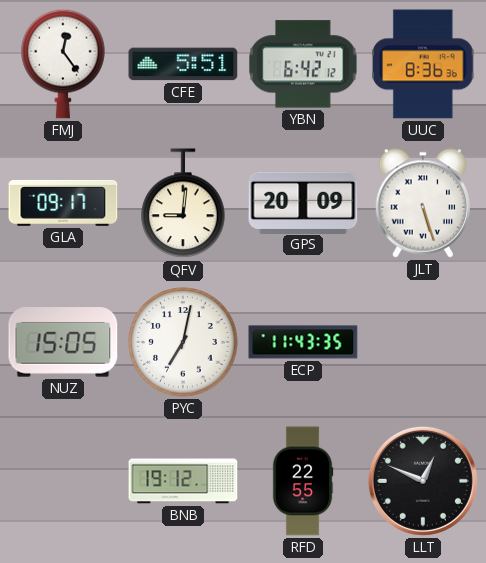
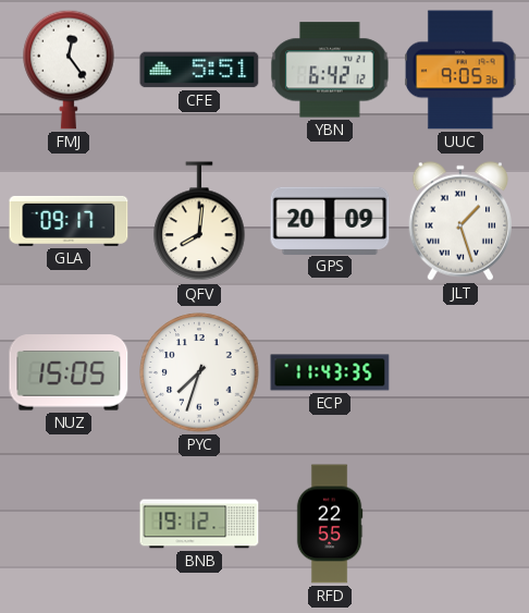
UUC: 8:36 -> 9:05 (460, 70)
QFV: 9:01 -> 8:01 (199, 222)
JLT: 5:27 -> 1:27 (459, 221)
PYC: 7:02 -> 7:33 (199, 372)
LLT: 12:49 -> none (423, 481)
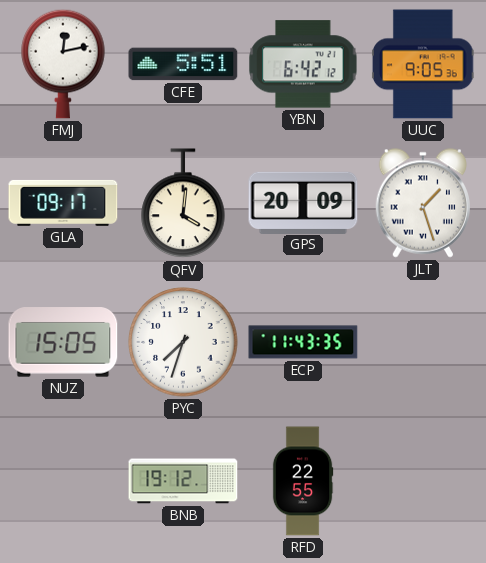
FMJ: 12:24 -> 12:13 (63, 64)
QFV: 8:01 -> 4:01 (183, 204)
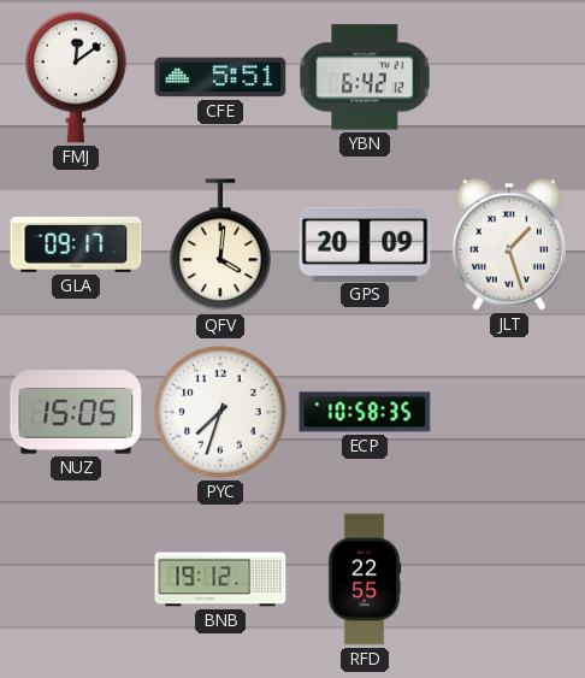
FMJ: 12:13 -> 12:09 (76, 77)
UUC: 9:05 -> none (423, 64)
ECP: 11:43 -> 10:58 (365, 412)
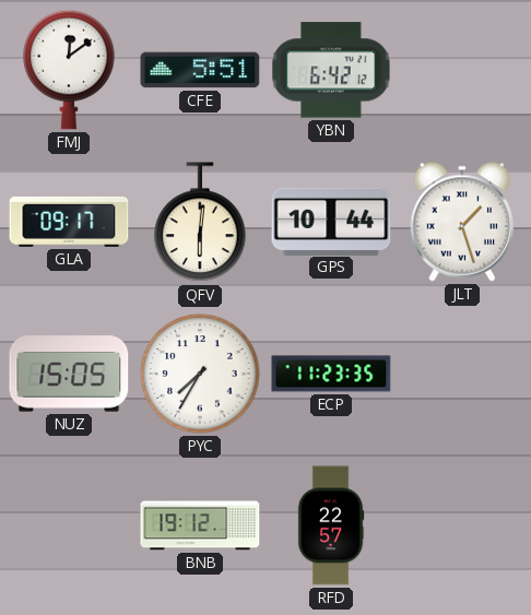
QFV: 4:01 -> 6:01 (200, 223)
GPS: 20:09 -> 10:44 (331, 221)
PYC: 7:33 -> 7:35 (200, 374)
ECP: 10:58 -> 11:23 (331, 374)
RFD: 22:55 -> 22:57 (331, 525)
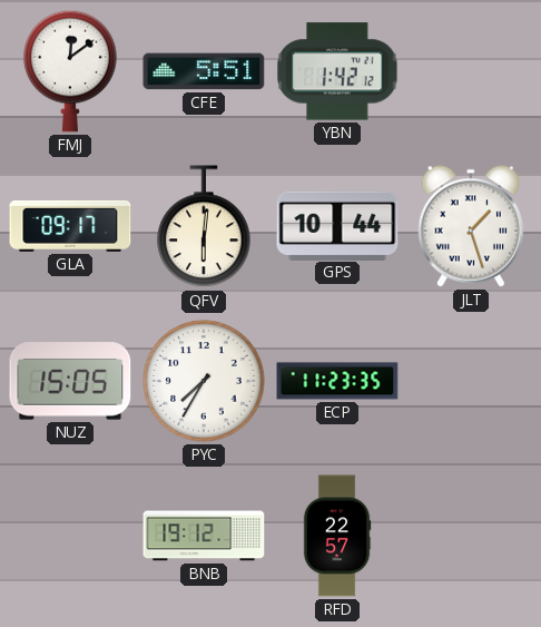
YBN: 6:42 -> 1:42 (337, 71)
